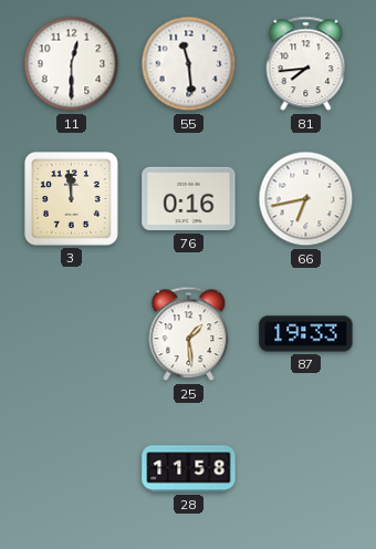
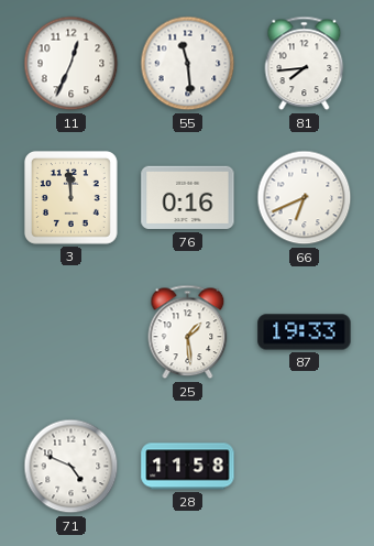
11: 12:30 -> 12:34 (71, 64)
66: 6:43 -> 6:41 (305, 198)
71: none -> 4:49 (71, 467)
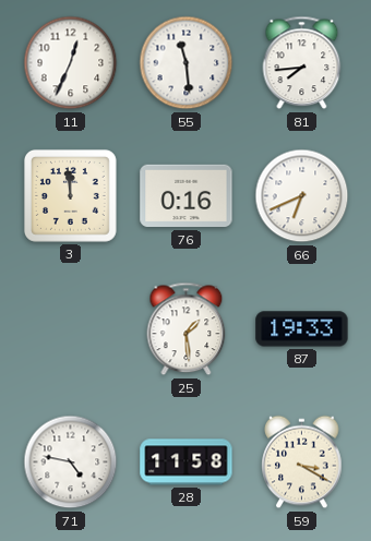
71: 4:49 -> 4:47 (71, 462)
59: none -> 3:20 (302, 462)
